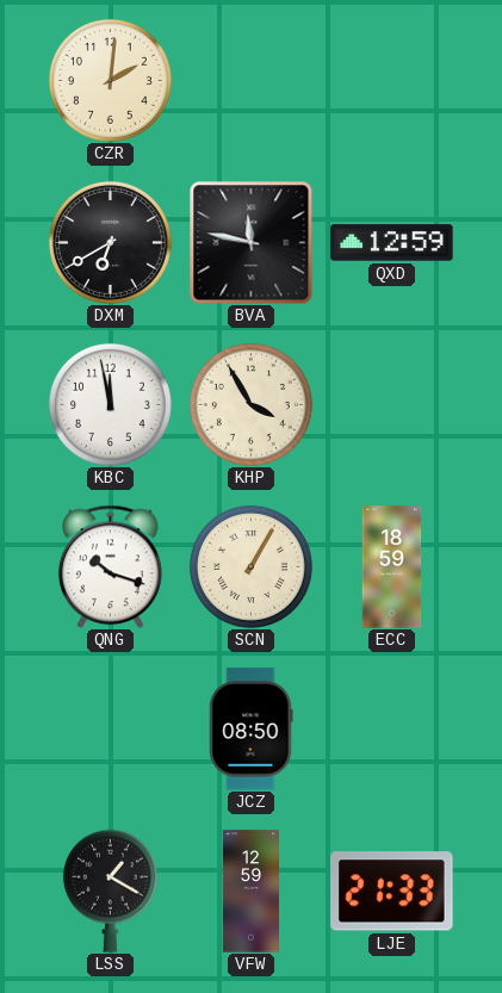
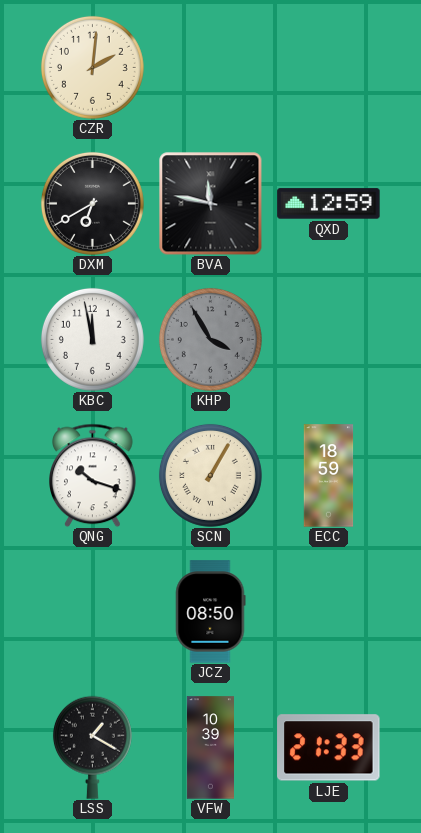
KHP dial: cream -> grey (210, 339)
VFW: 12:59 -> 10:39 (210, 748)
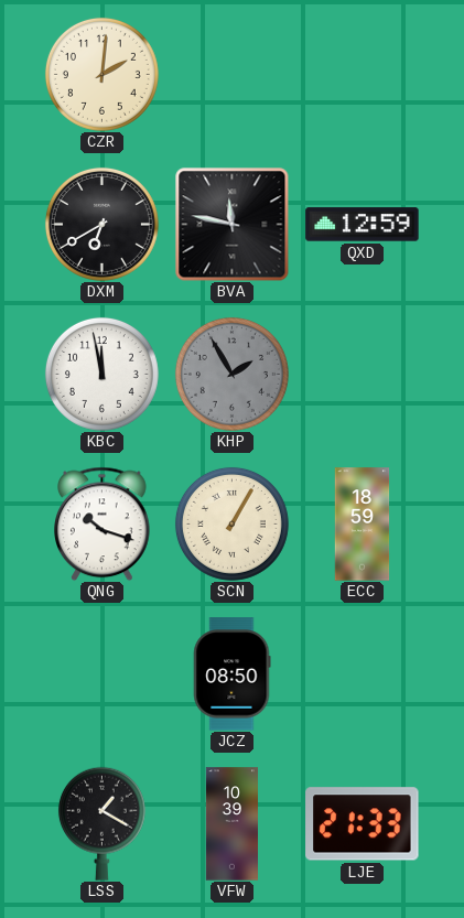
KHP: 3:55 -> 1:55 (231, 374)
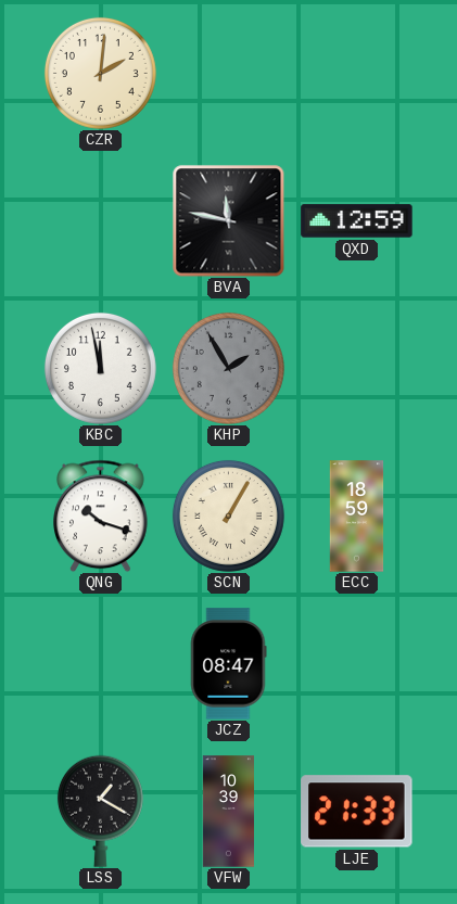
DXM: 6:40 -> none (101, 224)
JCZ: 08:50 -> 08:47 (228, 664)
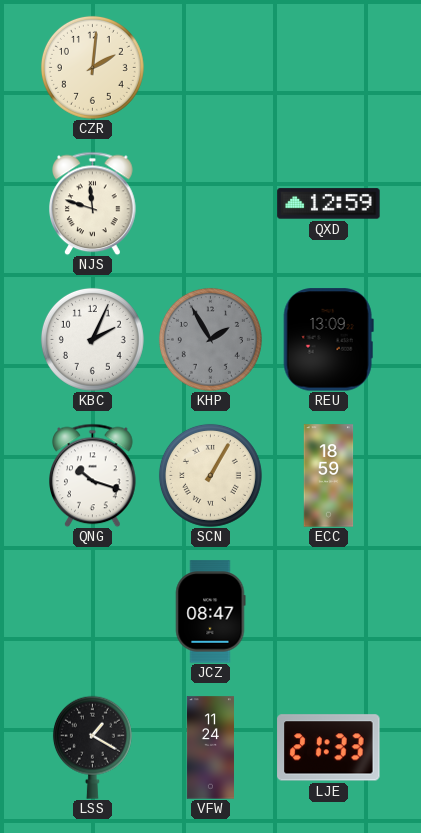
NJS: none -> 11:48 (93, 203)
BVA: 11:47 -> none (228, 220)
KBC: 11:58 -> 2:04 (92, 339)
REU: none -> 13:09 (328, 340)
VFW: 10:39 -> 11:24 (210, 748)
